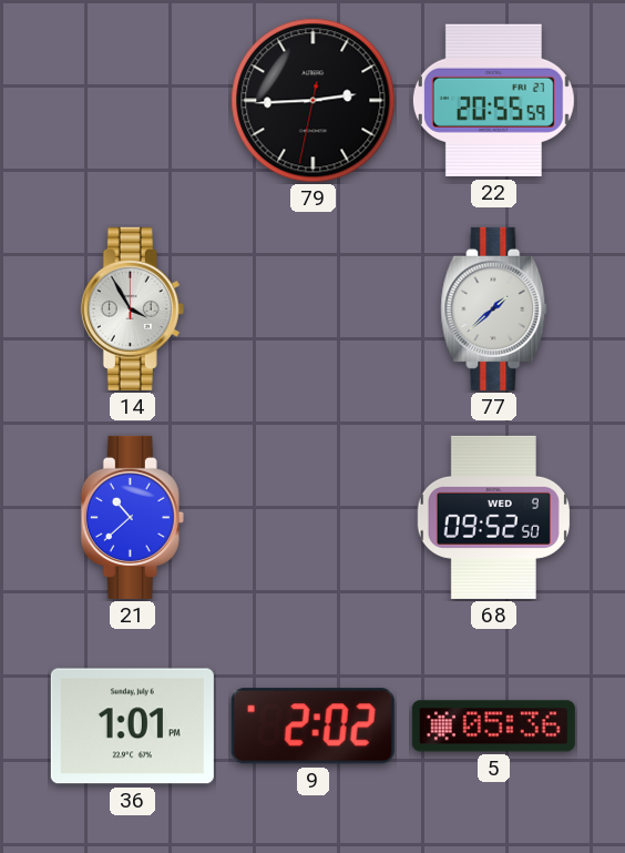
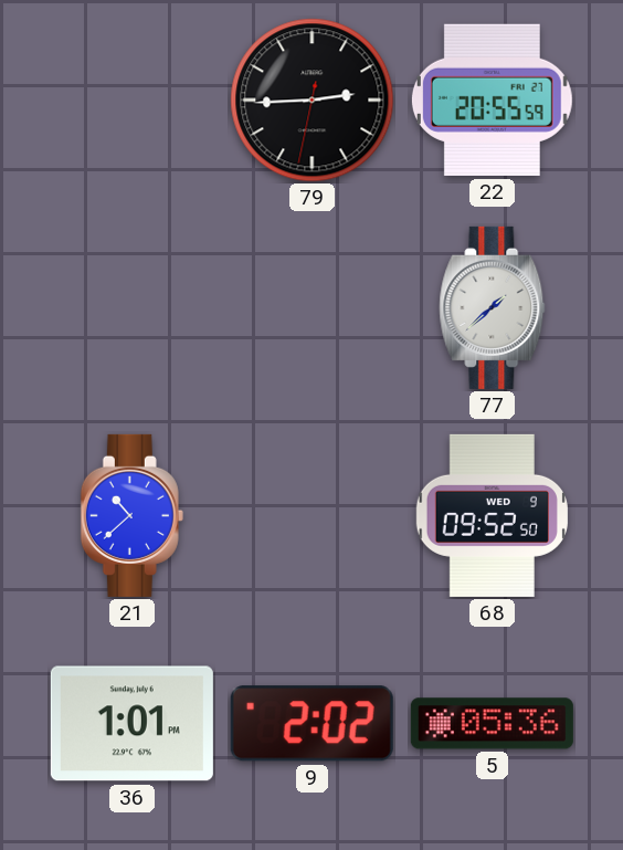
14: 3:55 -> none (132, 308)
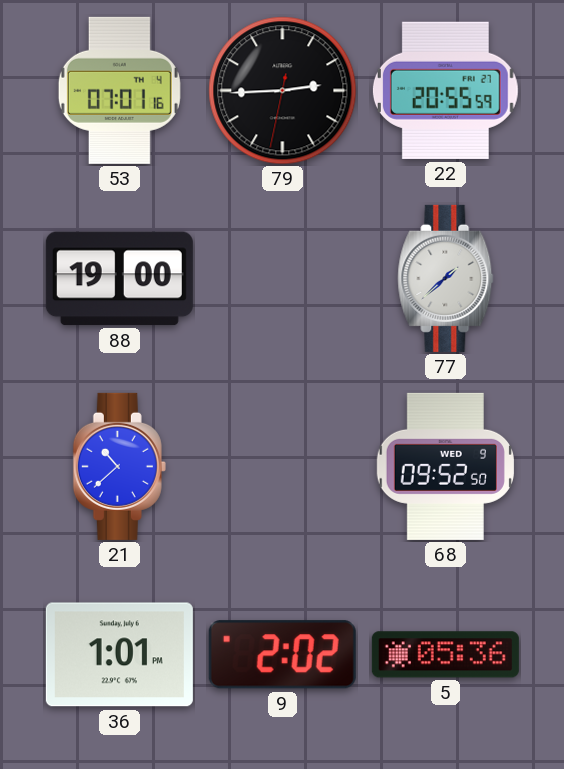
53: none -> 07:01 (119, 90)
88: none -> 19:00 (119, 279)
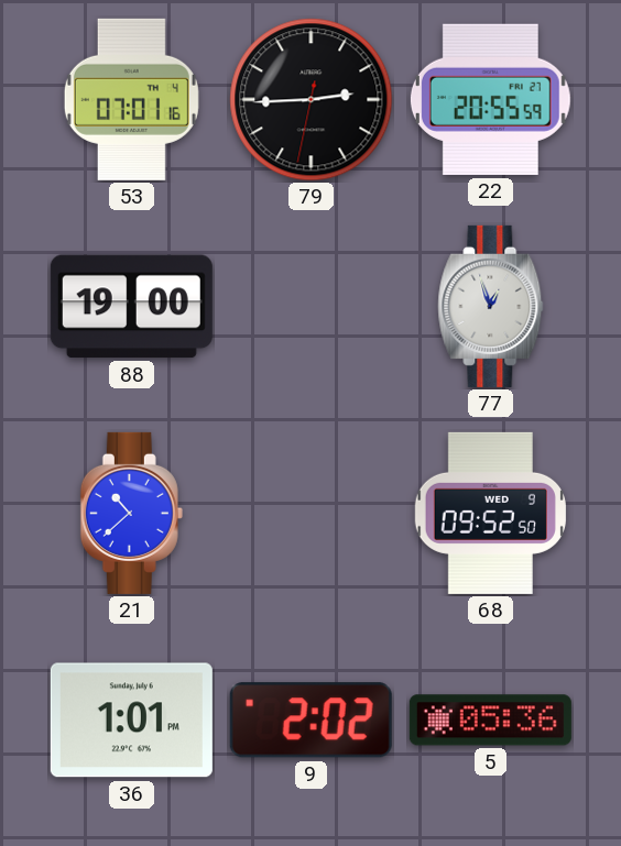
77: 1:38 -> 12:57 (491, 306)
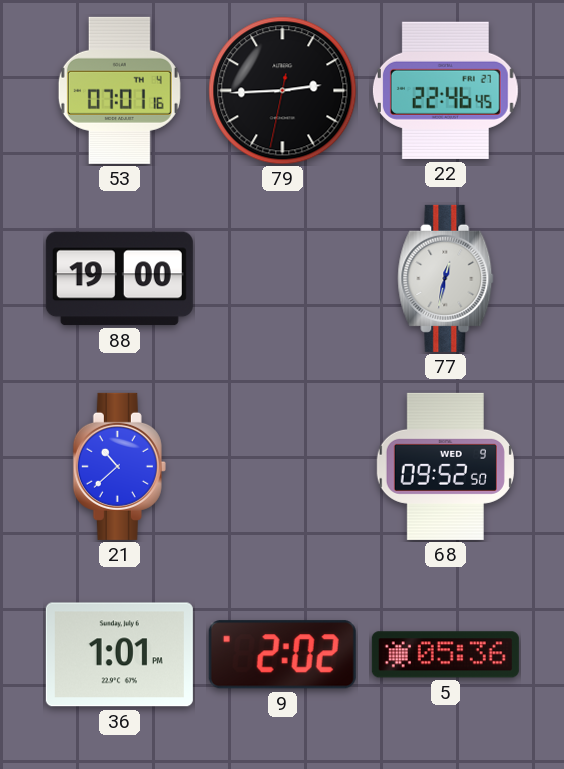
22: 20:55 -> 22:46 (445, 90)
77: 12:57 -> 12:32 (446, 278)
